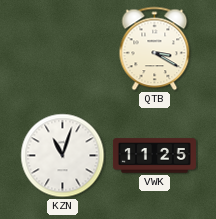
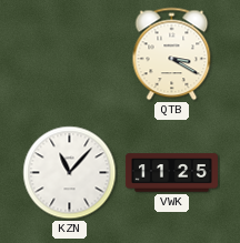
KZN: 11:03 -> 11:07 (70, 173)
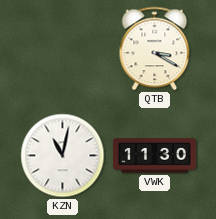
KZN: 11:07 -> 11:02 (63, 156)
VWK: 11:25 -> 11:30 (154, 156)
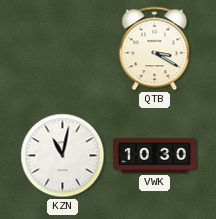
VWK: 11:30 -> 10:30 (154, 156)
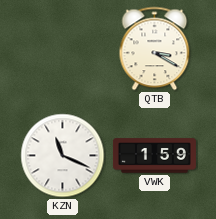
KZN: 11:02 -> 11:19 (63, 156)
VWK: 10:30 -> 1:59 (154, 156)
